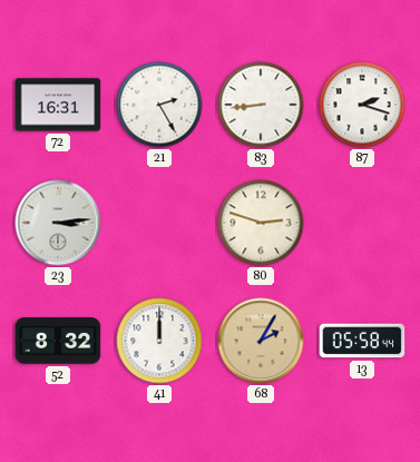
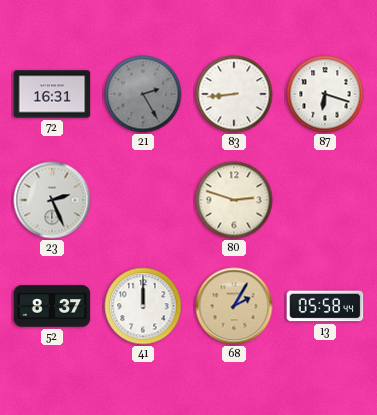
21 dial: white -> grey (143, 94)
87: 2:18 -> 6:18 (325, 94)
23: 3:14 -> 2:26 (52, 200)
52: 8:32 -> 8:37 (52, 306)
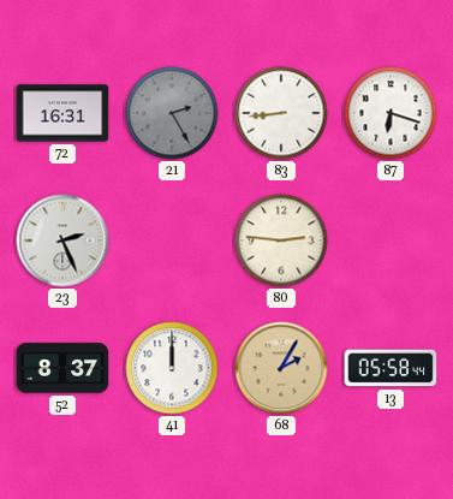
80: 2:48 -> 2:46 (281, 240)
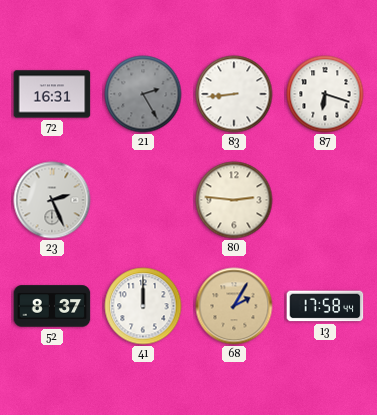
13: 05:58 -> 17:58 (325, 306)
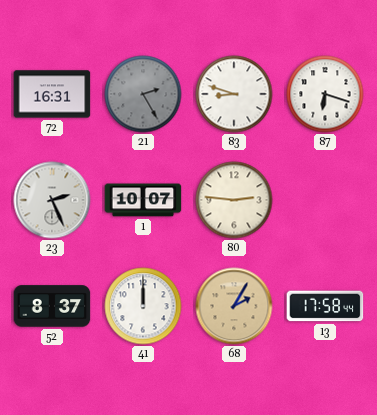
83: 8:44 -> 8:48 (234, 94)
1: none -> 10:07 (143, 200)
